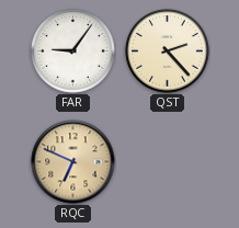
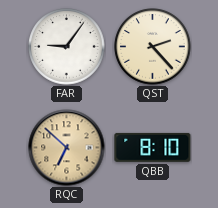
RQC: 6:49 -> 6:52 (67, 148)
QBB: none -> 8:10 (153, 147)
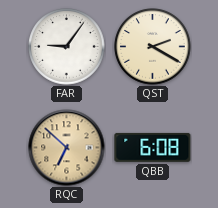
QST: 2:23 -> 2:20 (153, 47)
QBB: 8:10 -> 6:08 (153, 147)
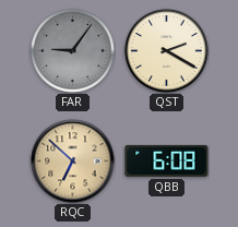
FAR dial: white -> grey (73, 51)
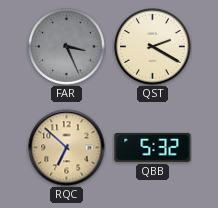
FAR: 9:06 -> 3:26 (67, 47)
QBB: 6:08 -> 5:32 (153, 147)
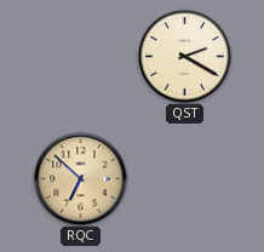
FAR: 3:26 -> none (67, 47)
QBB: 5:32 -> none (153, 147)
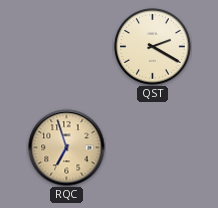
RQC: 6:52 -> 6:57 (67, 148)
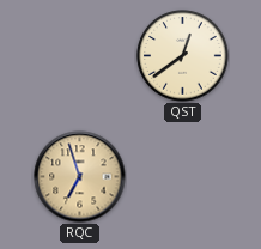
QST: 2:20 -> 12:39 (183, 56)
